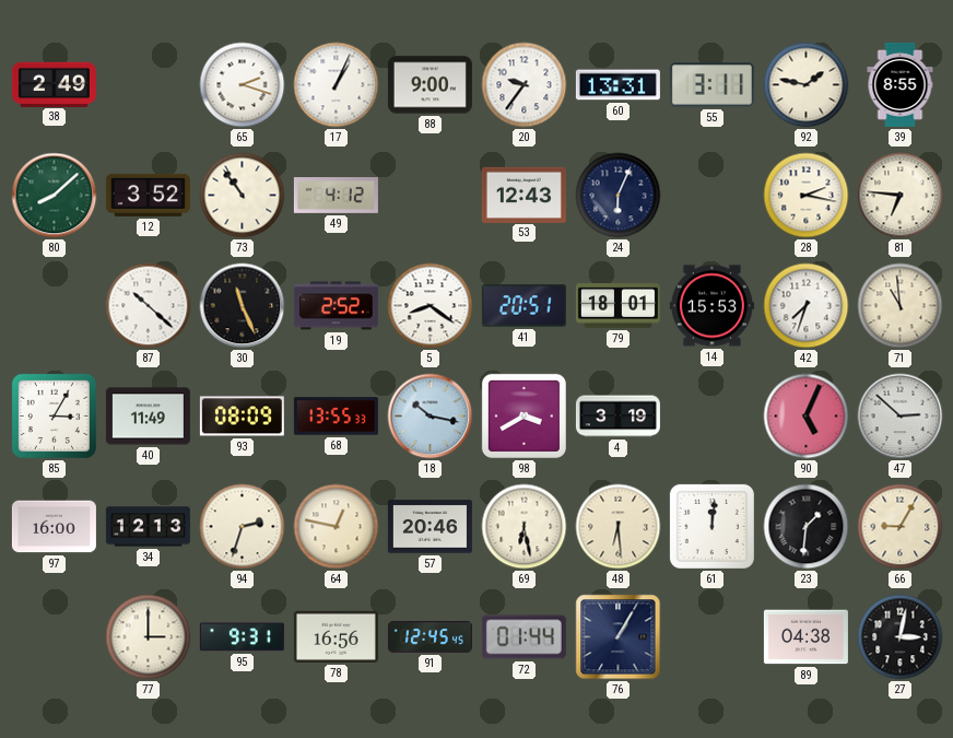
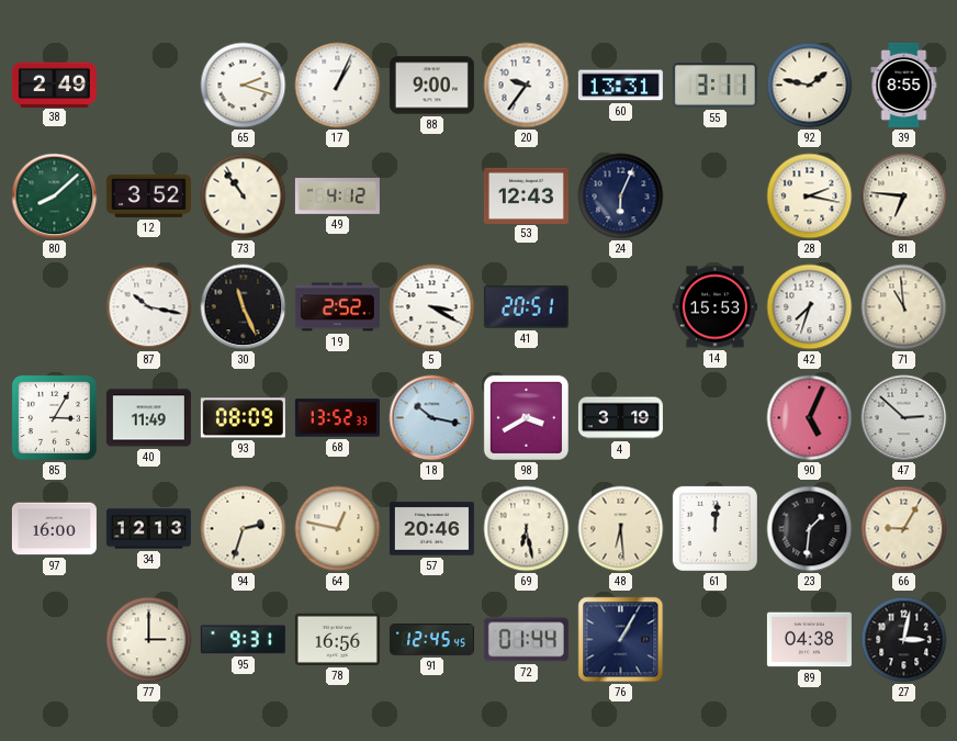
87: 10:22 -> 10:17 (149, 307)
5: 8:21 -> 3:20 (432, 307)
79: 18:01 -> none (617, 306)
68: 13:55 -> 13:52 (337, 418)
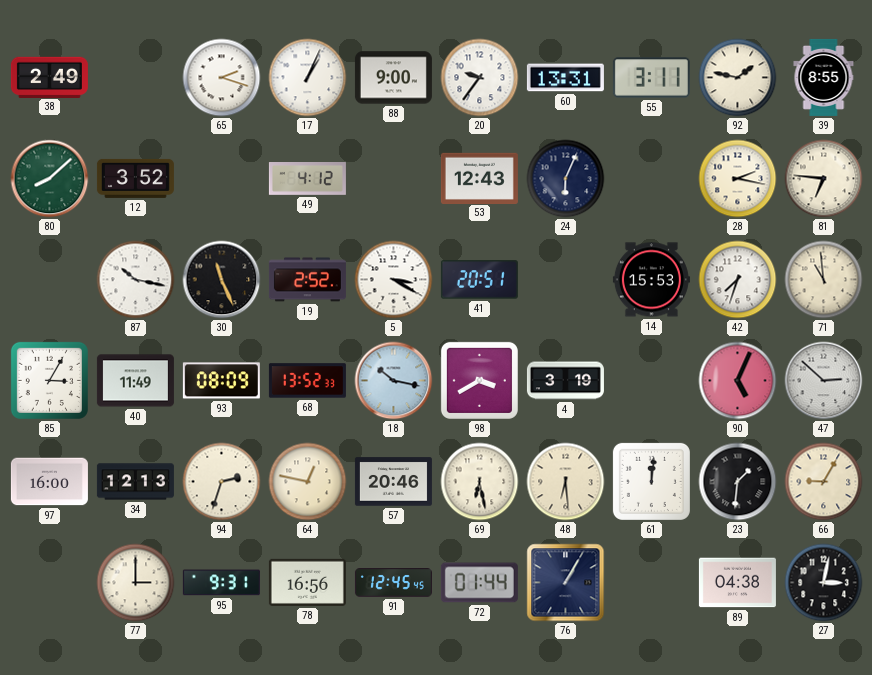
73: 10:54 -> none (244, 197)
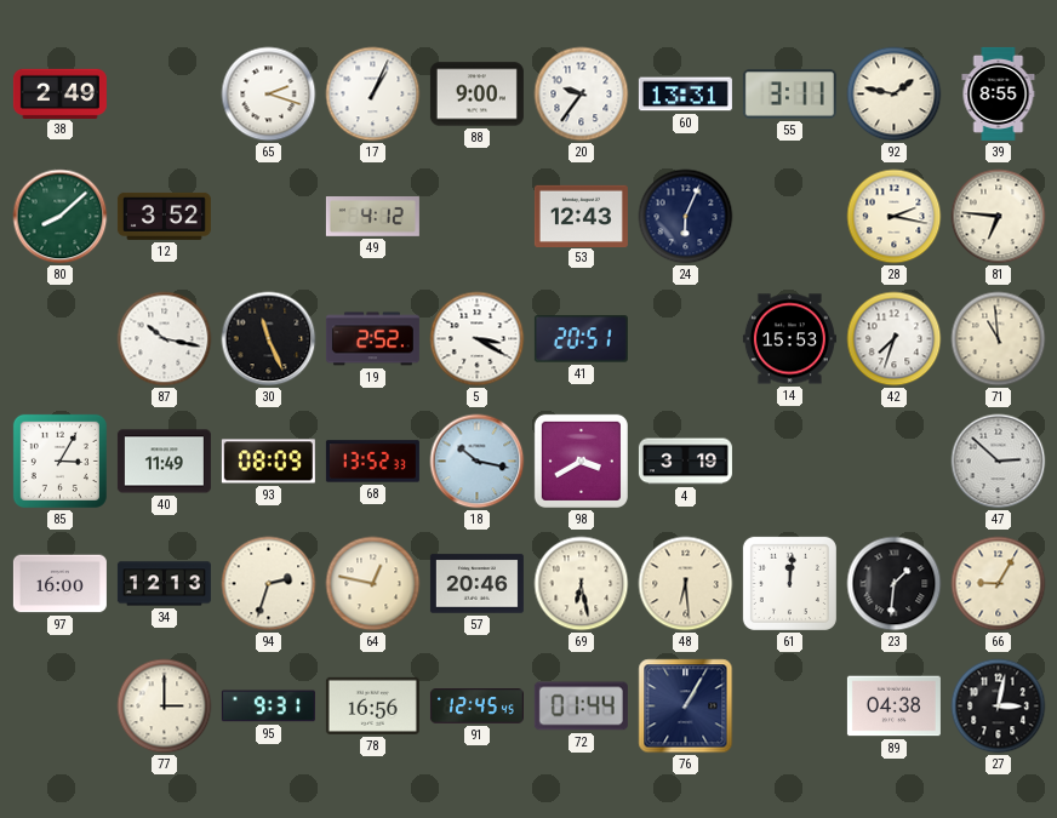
90: 5:04 -> none (738, 381)
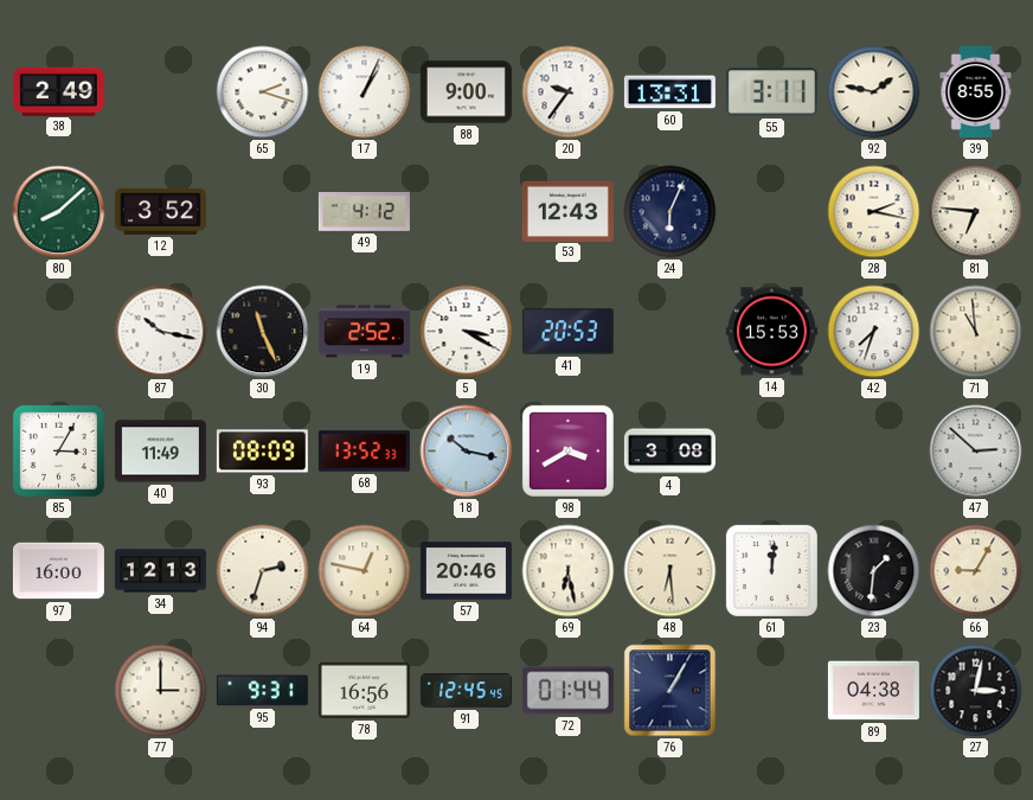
41: 20:51 -> 20:53 (567, 332)
4: 3:19 -> 3:08 (669, 452)
